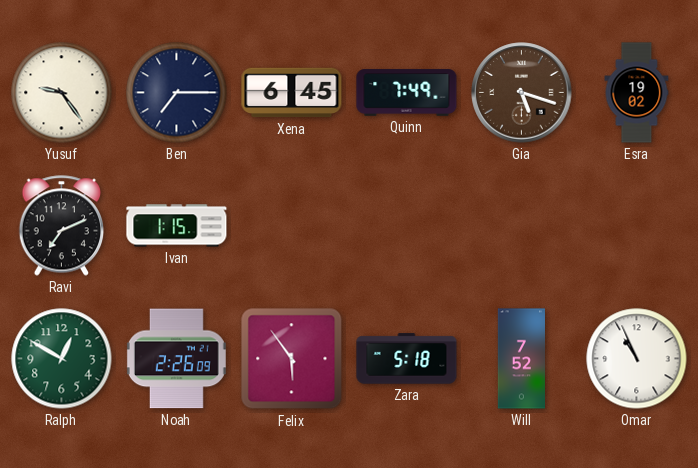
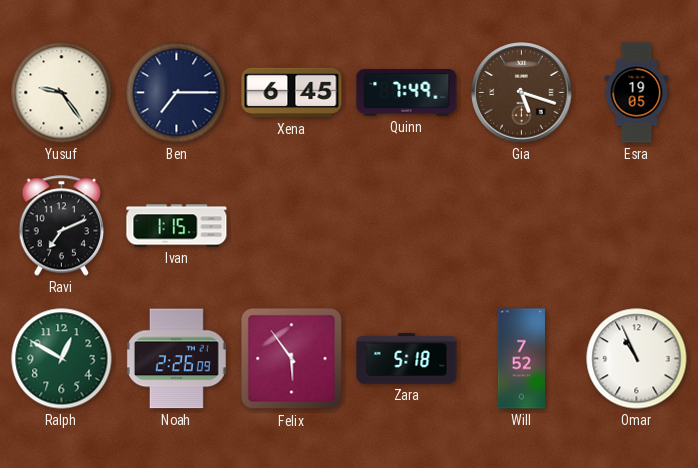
Esra: 19:02 -> 19:05 (637, 93)
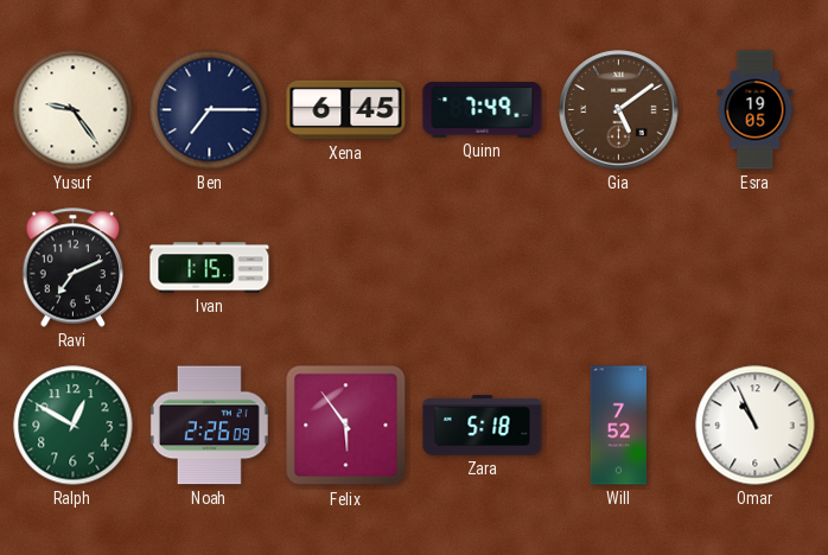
Gia: 5:18 -> 5:09 (619, 110)
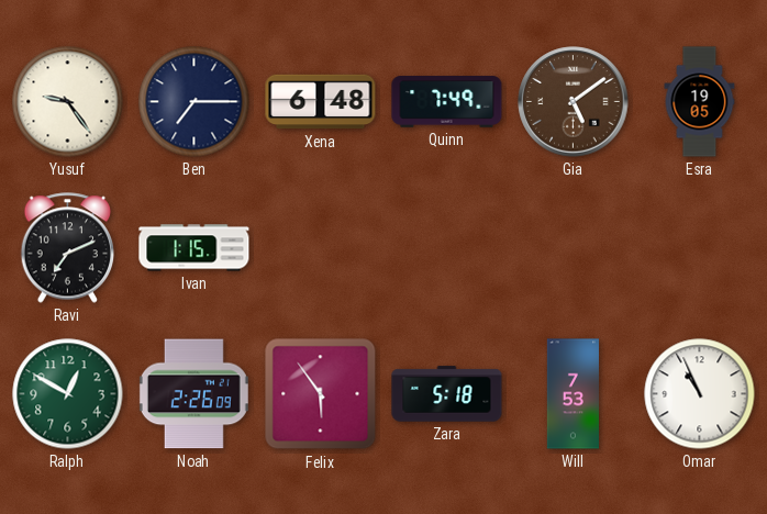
Xena: 6:45 -> 6:48 (321, 102)
Will: 7:52 -> 7:53 (573, 394)
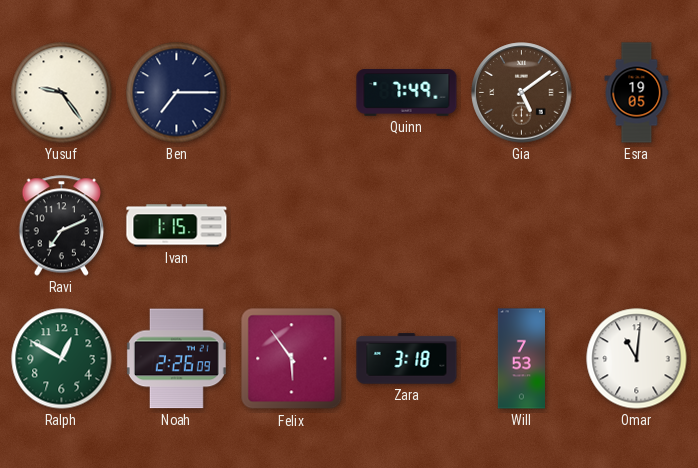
Xena: 6:48 -> none (321, 102)
Zara: 5:18 -> 3:18 (407, 359)
Omar: 10:56 -> 11:01 (637, 359)
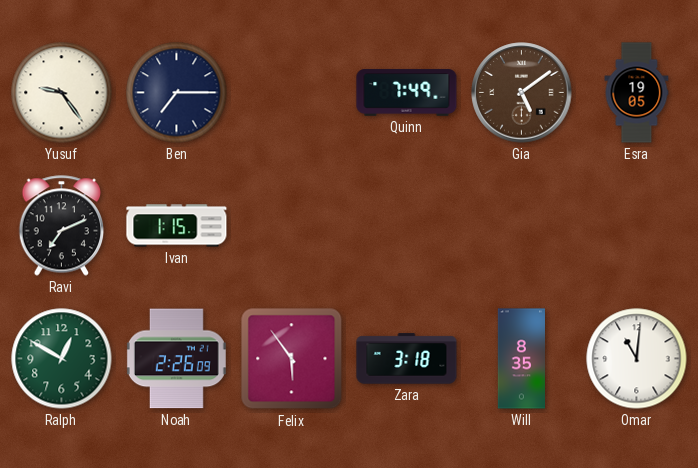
Will: 7:53 -> 8:35 (521, 359)
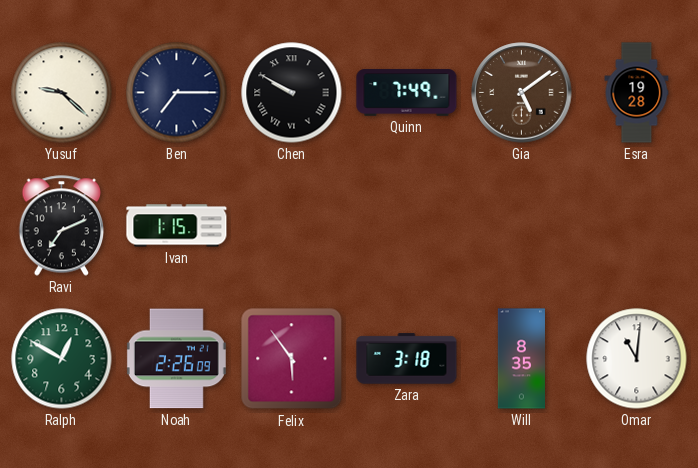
Yusuf: 9:24 -> 9:22 (62, 93)
Chen: none -> 9:50 (292, 93)
Esra: 19:05 -> 19:28 (637, 93)
